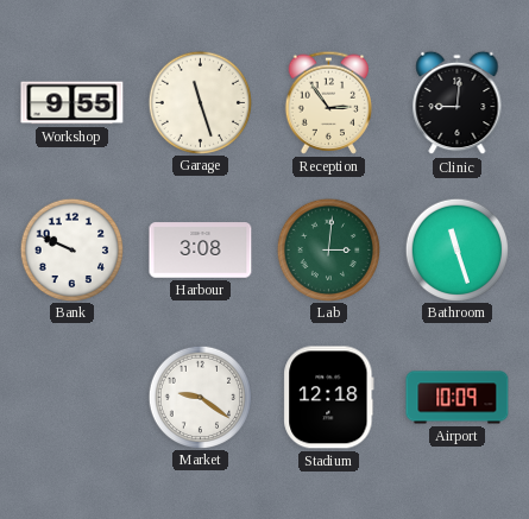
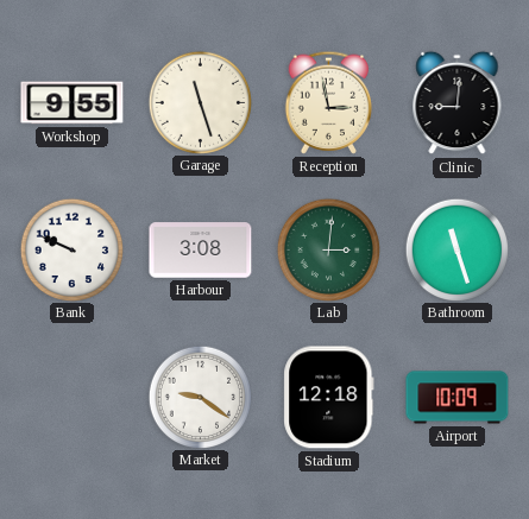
Reception: 2:54 -> 2:58 (329, 102)
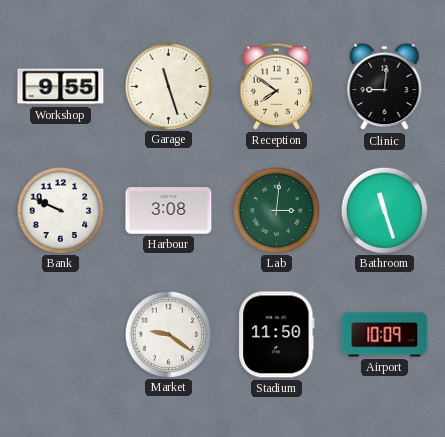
Reception: 2:58 -> 7:51 (277, 86)
Stadium: 12:18 -> 11:50 (277, 335)
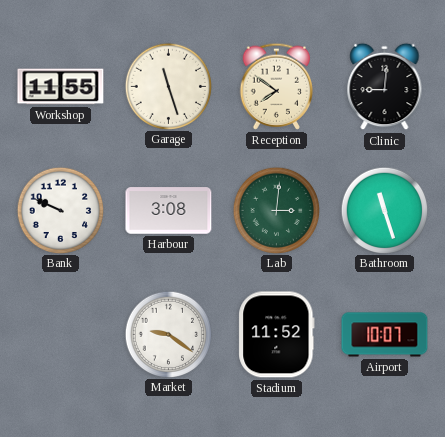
Workshop: 9:55 -> 11:55 (61, 87)
Stadium: 11:50 -> 11:52 (277, 335)
Airport: 10:09 -> 10:07 (385, 335)
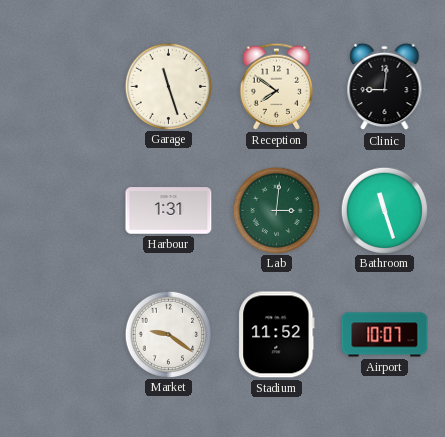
Workshop: 11:55 -> none (61, 87)
Bank: 9:49 -> none (61, 210)
Harbour: 3:08 -> 1:31 (169, 211)
